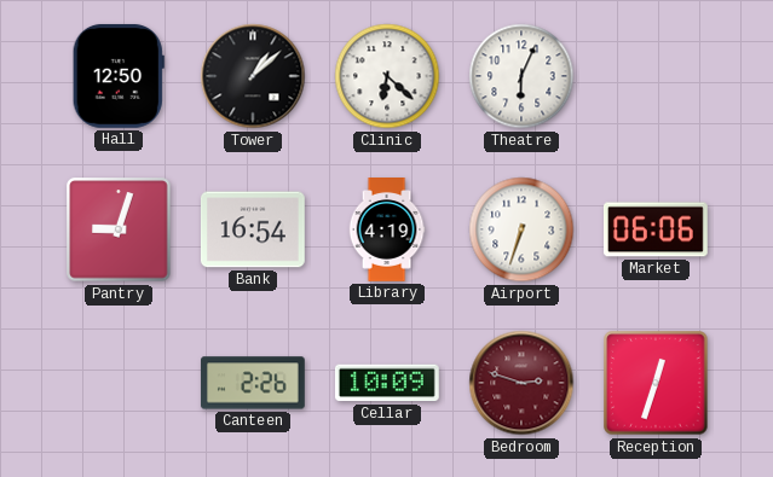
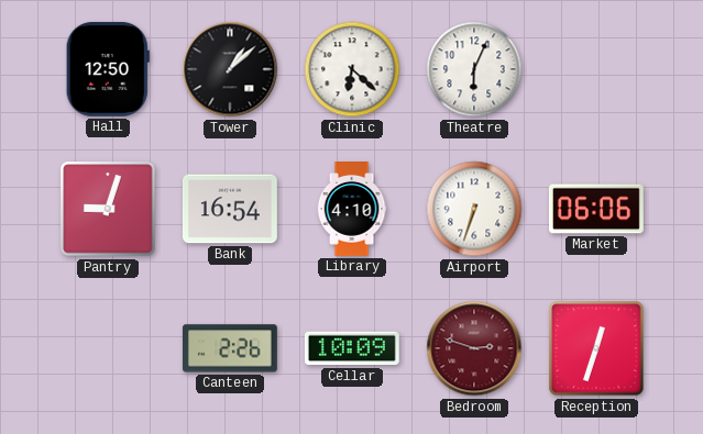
Library: 4:19 -> 4:10 (352, 210)
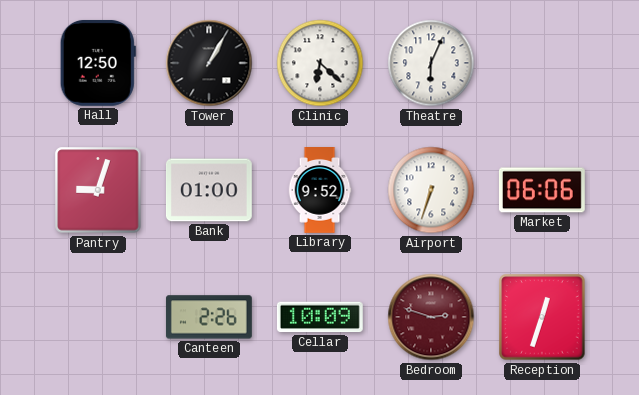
Tower: 1:08 -> 1:05 (209, 63)
Bank: 16:54 -> 01:00 (209, 190)
Library: 4:10 -> 9:52 (320, 191)
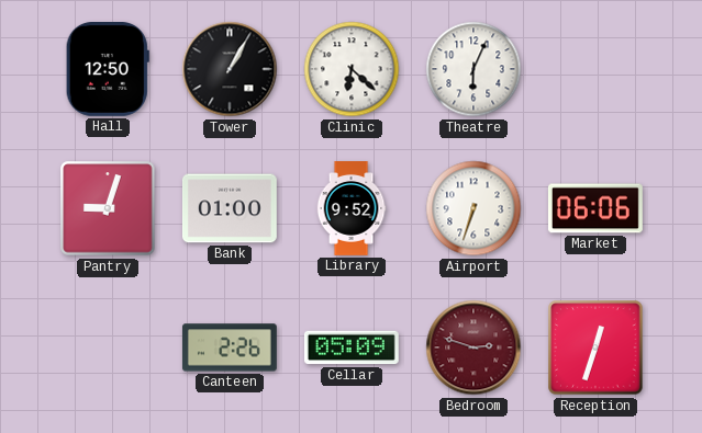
Cellar: 10:09 -> 05:09 (352, 347)
